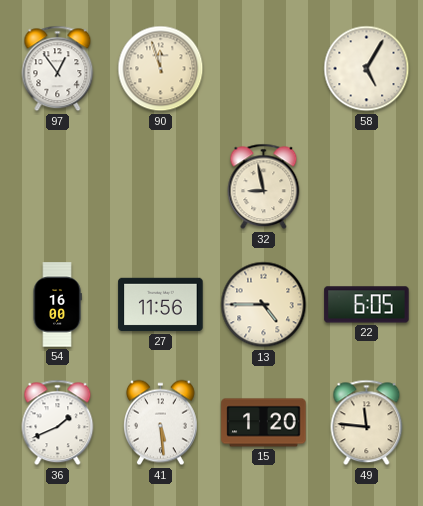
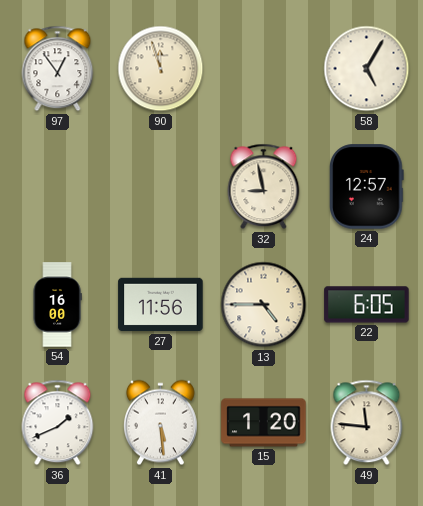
24: none -> 12:57 (367, 187)
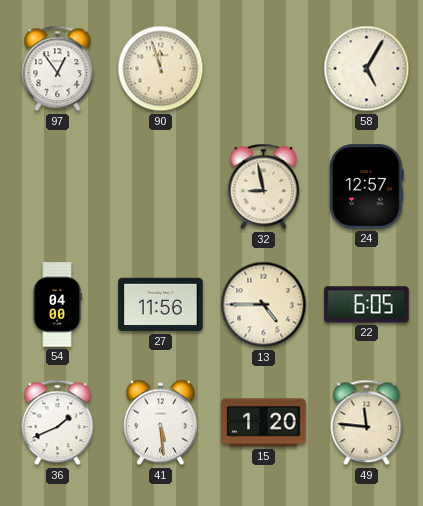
54: 16:00 -> 04:00 (57, 305)
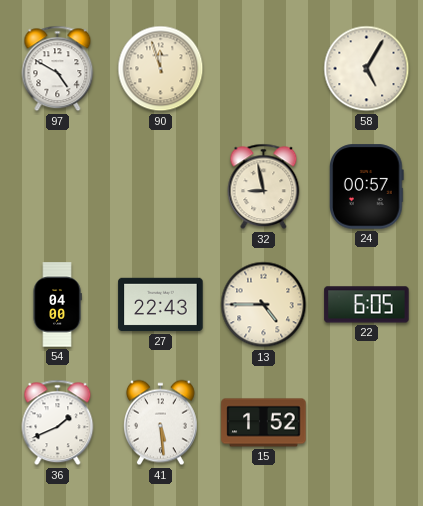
97: 12:54 -> 4:50 (58, 69)
24: 12:57 -> 00:57 (367, 187)
27: 11:56 -> 22:43 (161, 305)
15: 1:20 -> 1:52 (264, 423)
49: 11:46 -> none (367, 423)
